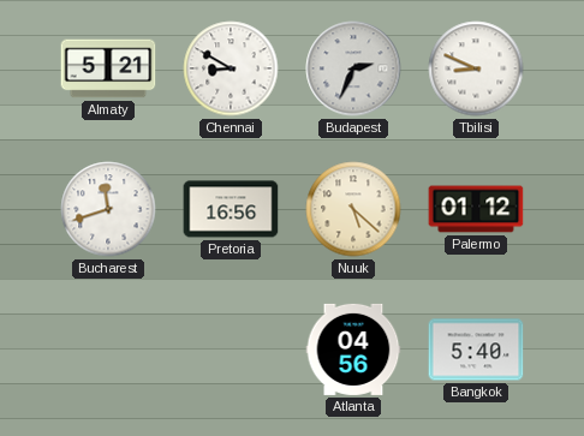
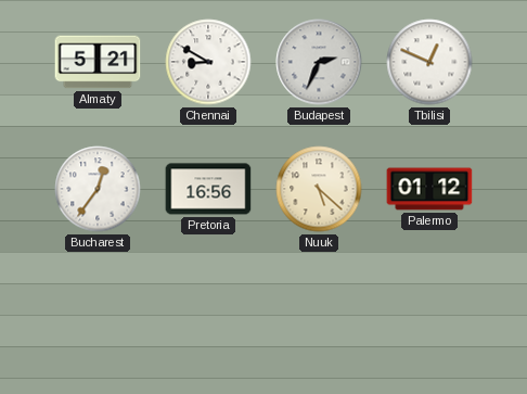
Tbilisi: 8:49 -> 12:49 (429, 62)
Bucharest: 11:42 -> 12:36 (98, 189)
Atlanta: 04:56 -> none (353, 350)
Bangkok: 5:40 -> none (476, 350)
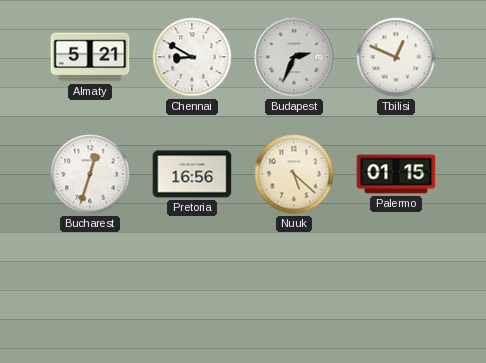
Bucharest: 12:36 -> 12:33 (90, 174)
Palermo: 01:12 -> 01:15 (396, 174)
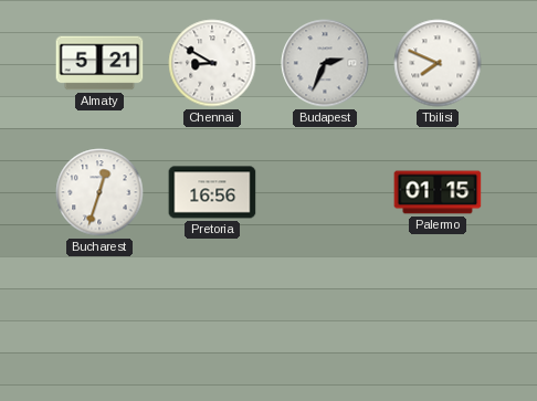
Tbilisi: 12:49 -> 7:49 (438, 63)
Nuuk: 5:22 -> none (294, 174)
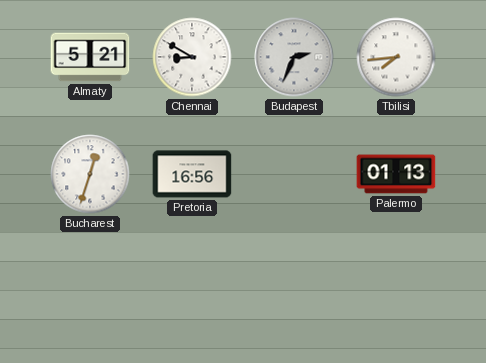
Tbilisi: 7:49 -> 7:44 (396, 57)
Palermo: 01:15 -> 01:13 (396, 174)
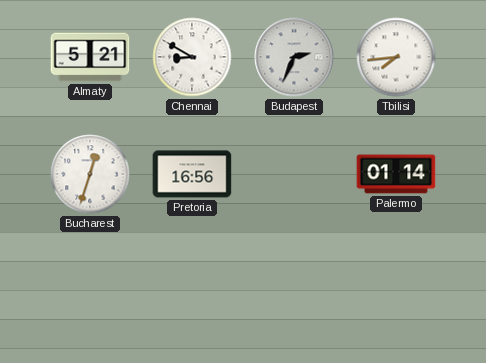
Palermo: 01:13 -> 01:14 (396, 174)
